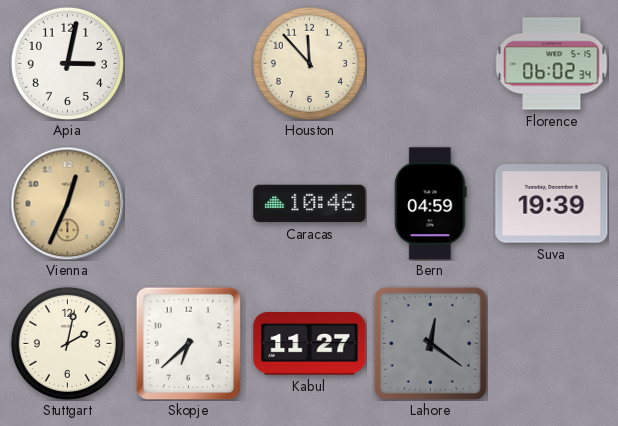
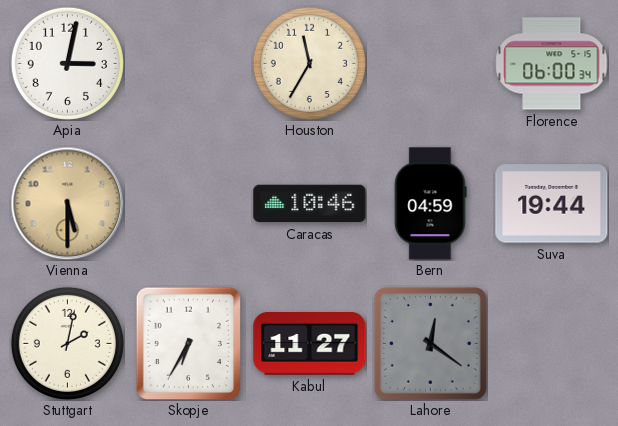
Houston: 11:53 -> 11:35 (309, 63)
Florence: 06:02 -> 06:00 (552, 64)
Vienna: 12:34 -> 5:30 (67, 203)
Suva: 19:39 -> 19:44 (552, 204)
Skopje: 6:38 -> 6:35 (188, 343)
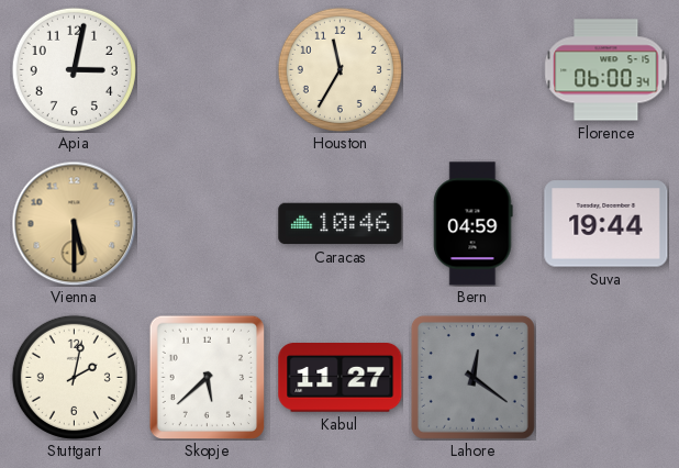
Skopje: 6:35 -> 5:38 (207, 377)
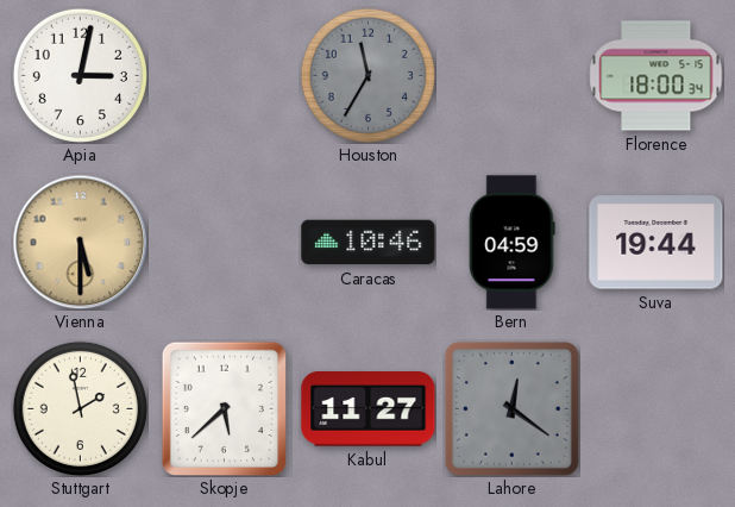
Houston dial: cream -> grey (367, 75)
Florence: 06:00 -> 18:00 (657, 76)
Stuttgart: 2:02 -> 1:58 (80, 408)
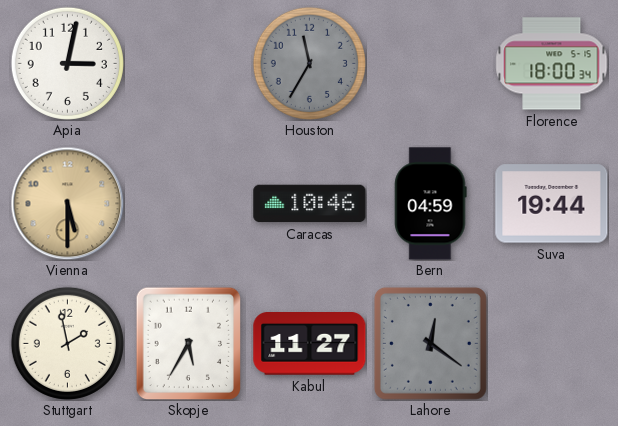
Skopje: 5:38 -> 5:35 (188, 343)
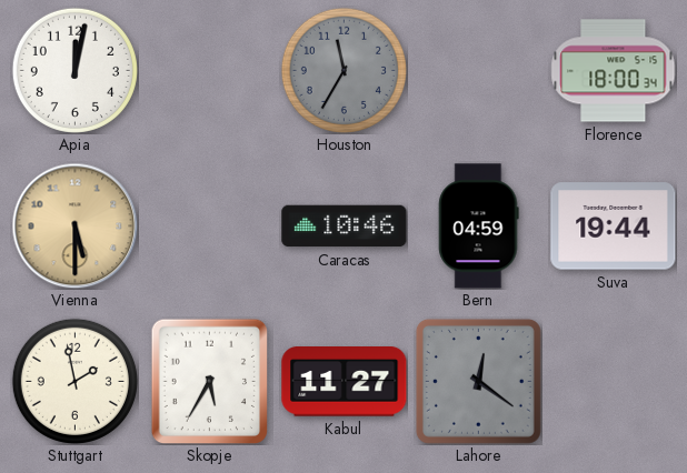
Apia: 3:02 -> 12:02 (74, 70)
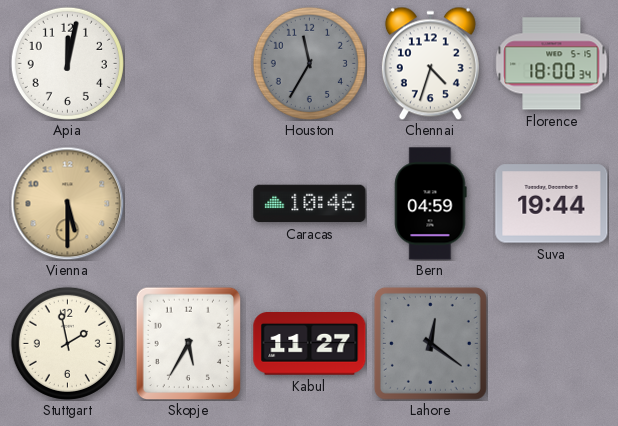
Chennai: none -> 4:33 (430, 63)
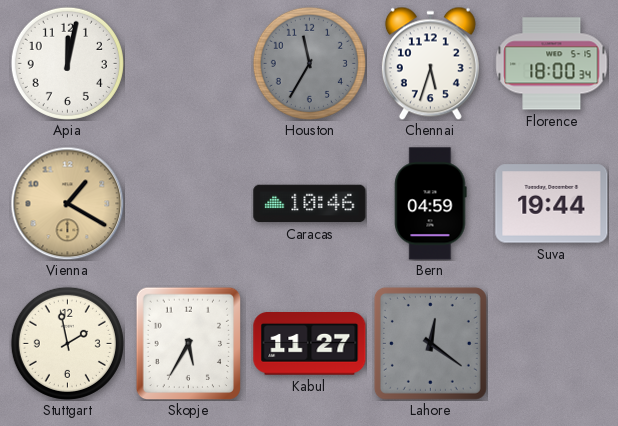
Chennai: 4:33 -> 5:33 (430, 63)
Vienna: 5:30 -> 1:20 (67, 203)
